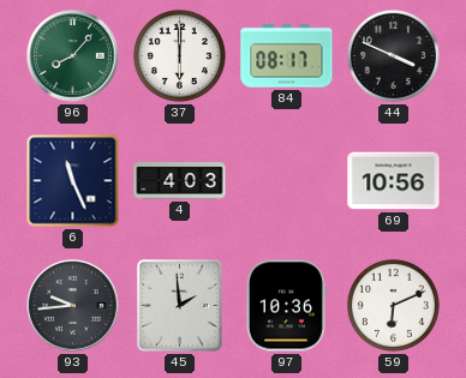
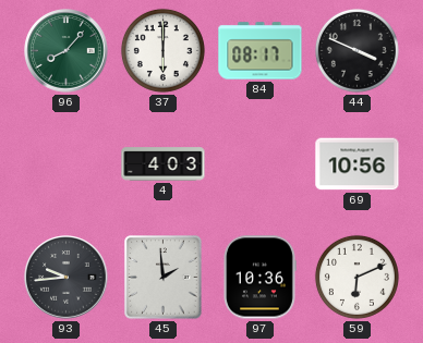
6: 11:26 -> none (73, 181)
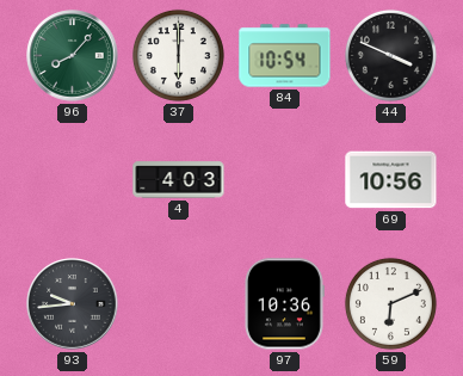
84: 08:17 -> 10:54 (285, 56)
45: 1:59 -> none (164, 278)
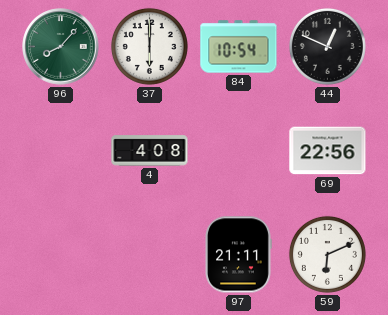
44: 3:49 -> 12:49 (327, 46)
4: 4:03 -> 4:08 (150, 151)
69: 10:56 -> 22:56 (328, 151)
93: 9:44 -> none (73, 304)
97: 10:36 -> 21:11 (238, 255)
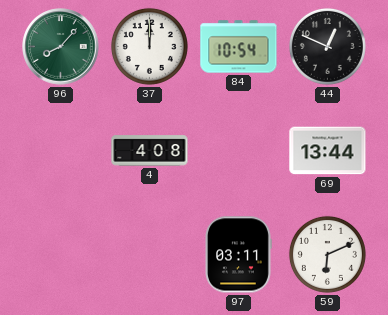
37: 6:00 -> 12:00 (149, 46)
69: 22:56 -> 13:44 (328, 151)
97: 21:11 -> 03:11 (238, 255)
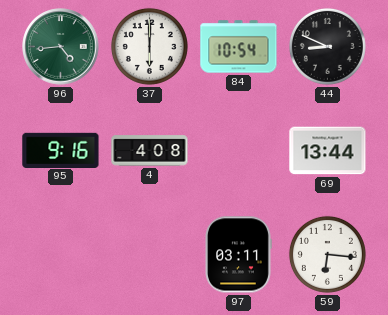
96: 8:07 -> 4:44 (61, 47)
37: 12:00 -> 6:00 (149, 46)
44: 12:49 -> 8:49 (327, 46)
95: none -> 9:16 (61, 150)
59: 6:11 -> 6:16 (327, 254)
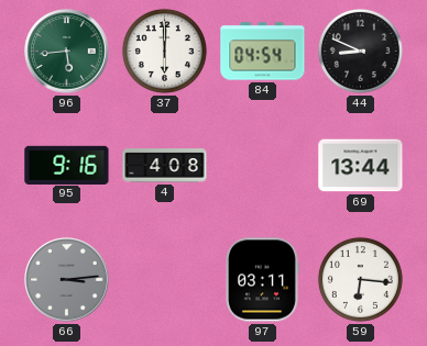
96: 4:44 -> 5:44 (67, 52)
84: 10:54 -> 04:54 (263, 52)
66: none -> 3:14 (67, 280)
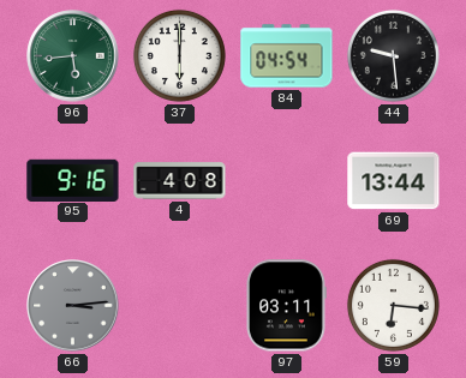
44: 8:49 -> 9:29 (393, 55)
